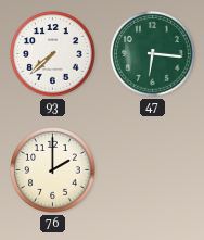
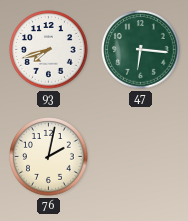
93: 7:38 -> 7:42 (49, 50)
76: 2:00 -> 2:02 (49, 157)
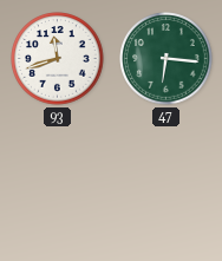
93: 7:42 -> 11:42 (58, 59)
76: 2:02 -> none (49, 157)
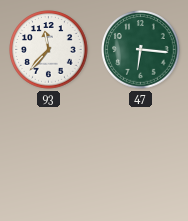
93: 11:42 -> 11:37 (49, 50)
